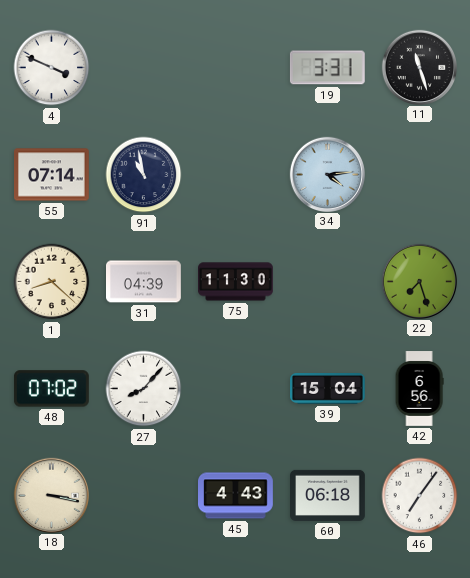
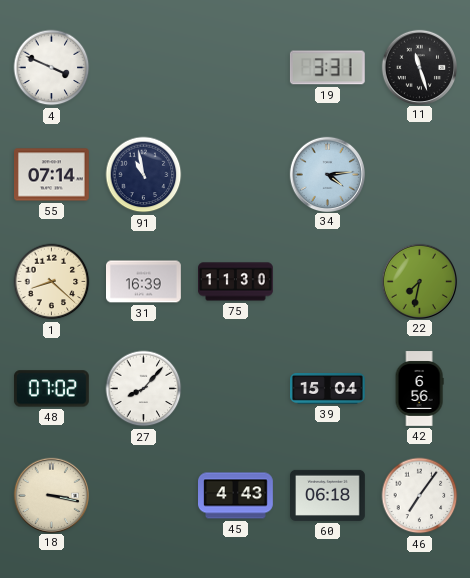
31: 04:39 -> 16:39 (144, 282)
22: 7:27 -> 7:32 (419, 281)
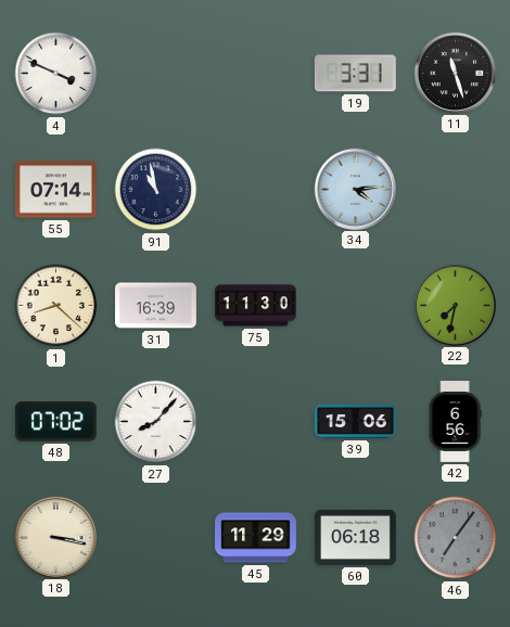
39: 15:04 -> 15:06 (356, 422)
45: 4:43 -> 11:29 (256, 538)
46 dial: white -> grey (456, 538)
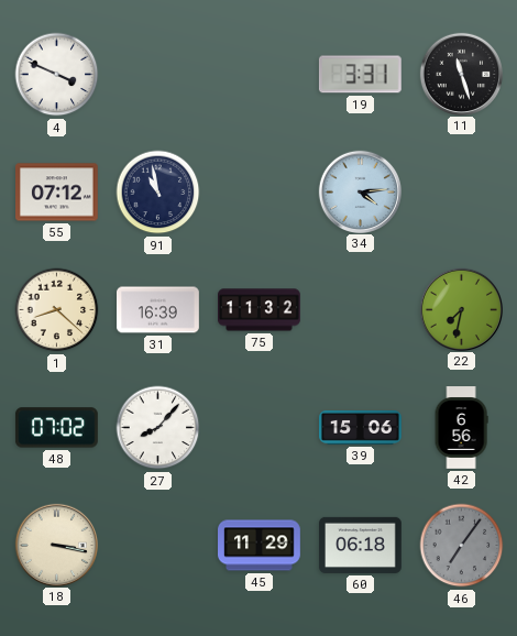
55: 07:14 -> 07:12 (57, 193)
75: 11:30 -> 11:32 (260, 310)
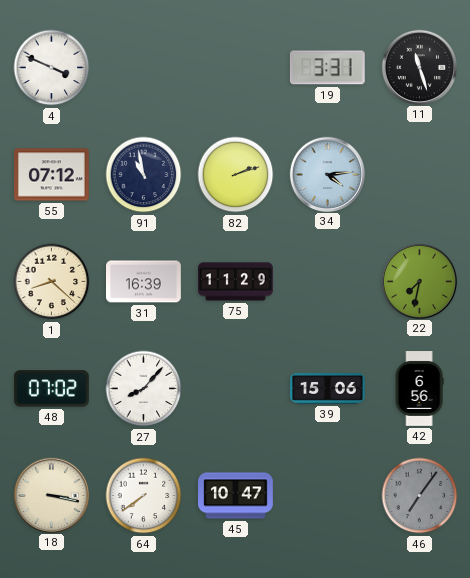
82: none -> 2:12 (236, 175)
75: 11:32 -> 11:29 (236, 282)
64: none -> 7:39 (144, 496)
45: 11:29 -> 10:47 (236, 496)
60: 06:18 -> none (361, 545)
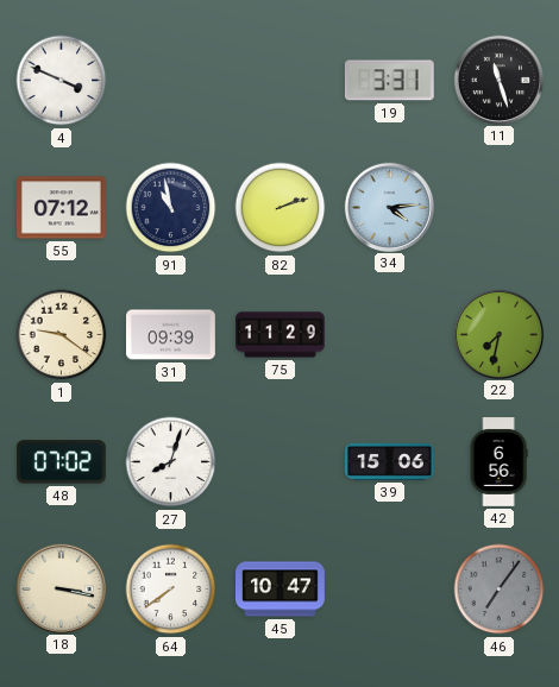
1: 8:22 -> 9:21 (62, 335)
31: 16:39 -> 09:39 (171, 335)
27: 8:07 -> 8:03 (171, 462)
